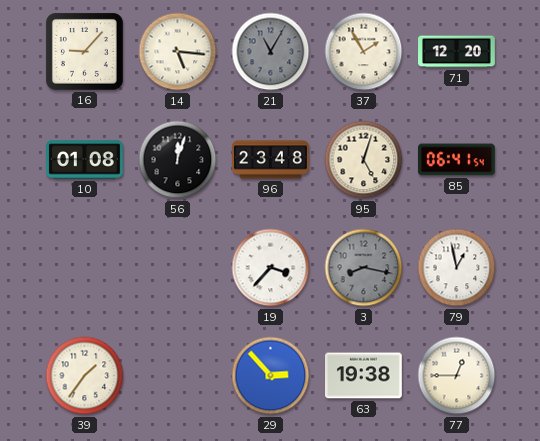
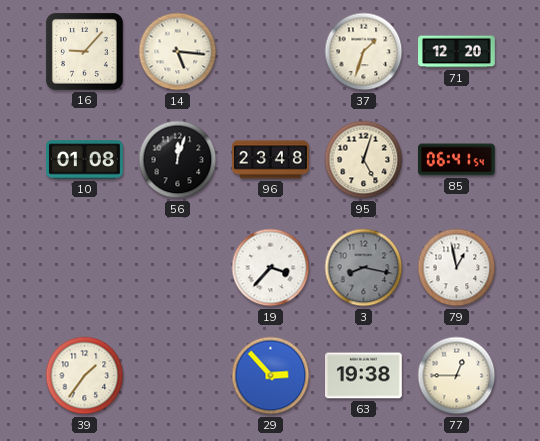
21: 11:05 -> none (271, 52)
37: 1:55 -> 1:33 (364, 52)
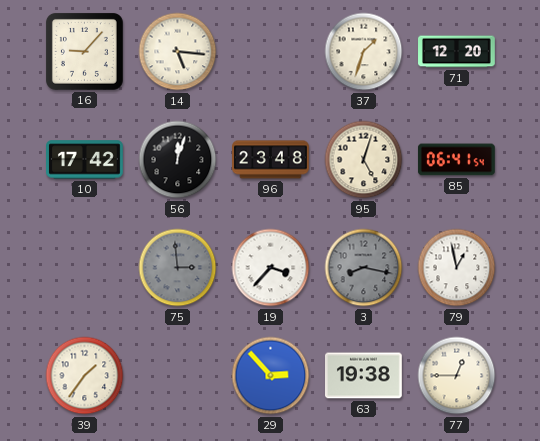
10: 01:08 -> 17:42 (85, 160)
75: none -> 2:59 (178, 268)
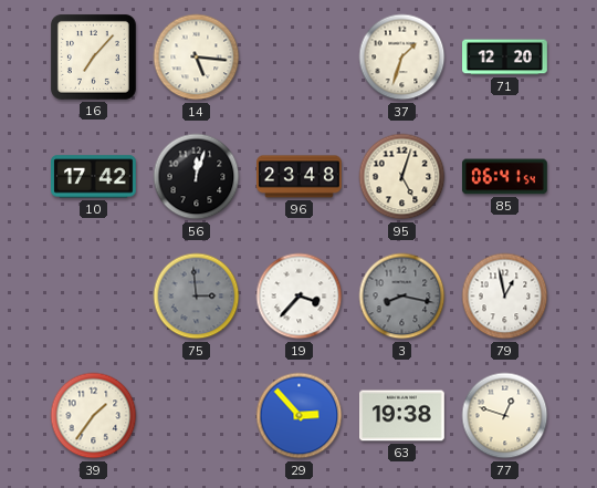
16: 9:07 -> 7:07 (93, 56)
77: 12:45 -> 12:48 (505, 416)
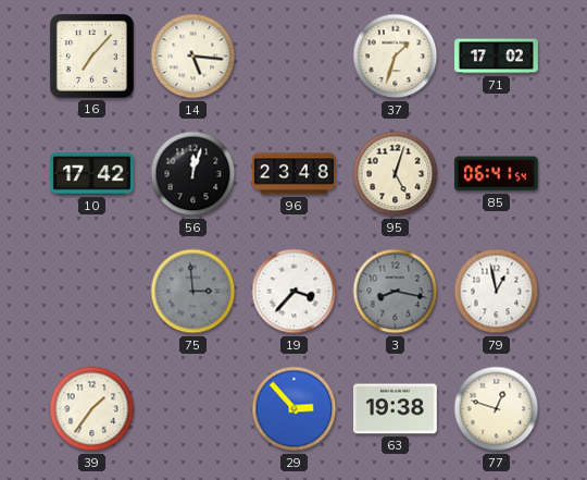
71: 12:20 -> 17:02 (497, 57)
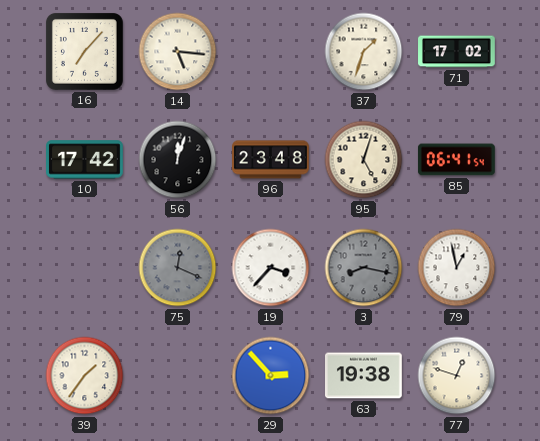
75: 2:59 -> 12:19 (178, 268)
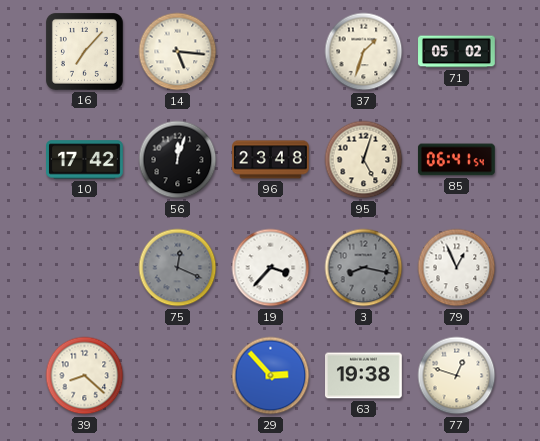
71: 17:02 -> 05:02 (457, 52)
79: 12:58 -> 12:56 (457, 268)
39: 1:36 -> 8:22 (85, 376)
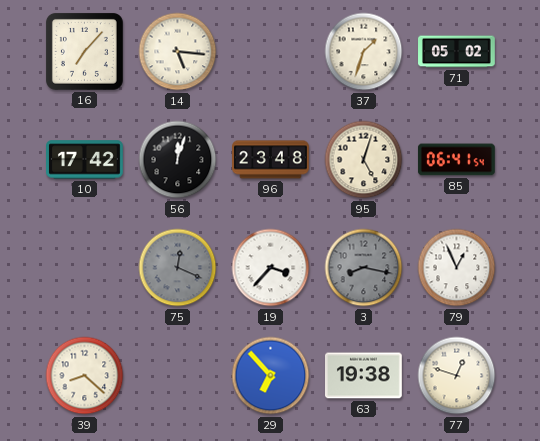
29: 2:53 -> 6:53 (271, 376)
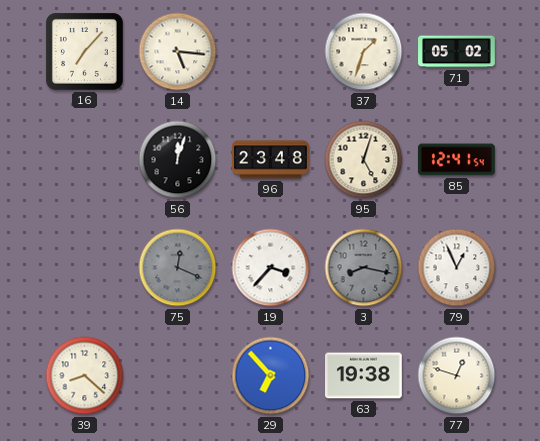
10: 17:42 -> none (85, 160)
85: 06:41 -> 12:41 (456, 160)
